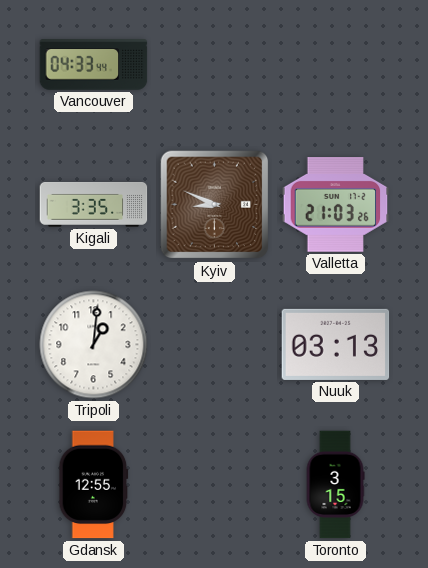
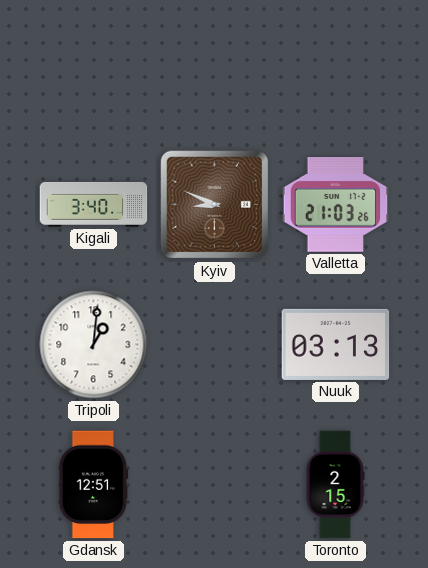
Vancouver: 04:33 -> none (94, 65)
Kigali: 3:35 -> 3:40 (94, 204)
Gdansk: 12:55 -> 12:51 (94, 485)
Toronto: 3:15 -> 2:15 (335, 485)
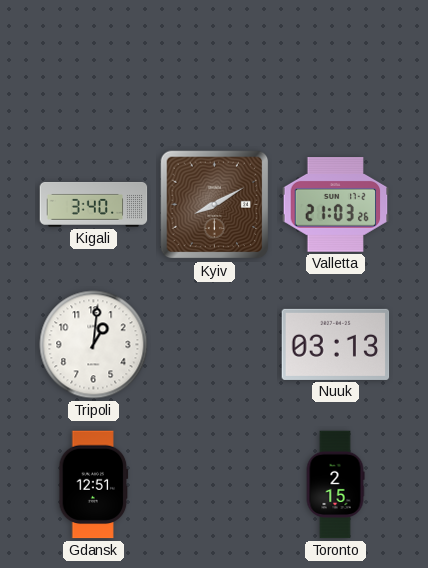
Kyiv: 8:49 -> 8:10 (215, 205)
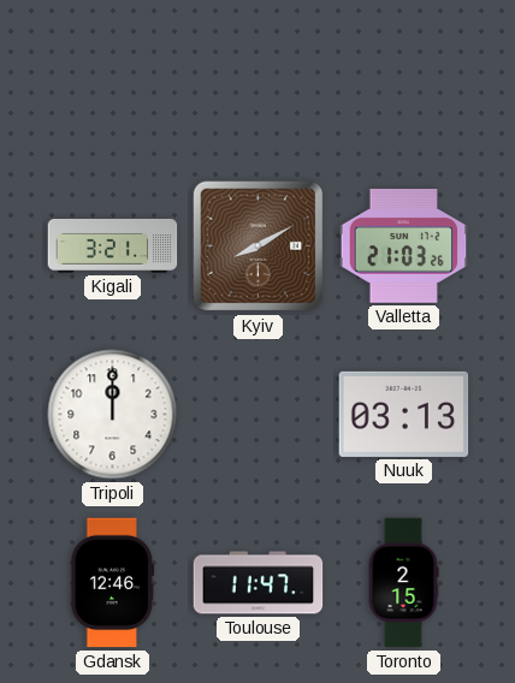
Kigali: 3:40 -> 3:21 (113, 245)
Tripoli: 1:01 -> 12:00 (113, 415)
Gdansk: 12:51 -> 12:46 (113, 583)
Toulouse: none -> 11:47 (259, 583)
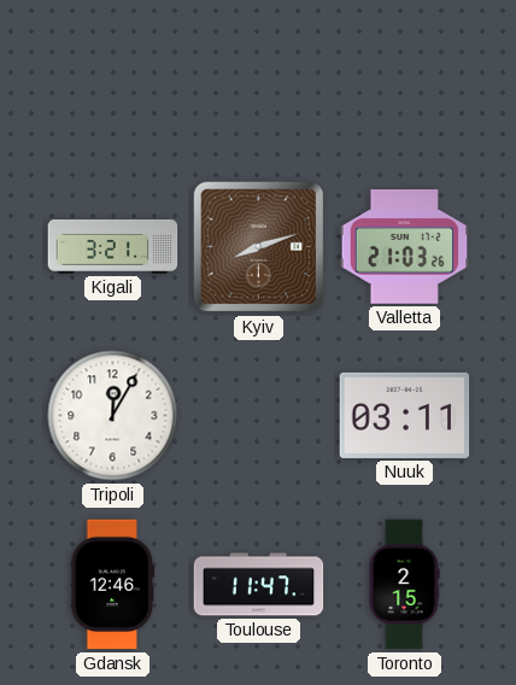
Kyiv: 8:10 -> 8:12 (259, 247)
Tripoli: 12:00 -> 12:05 (113, 416)
Nuuk: 03:13 -> 03:11 (405, 415)
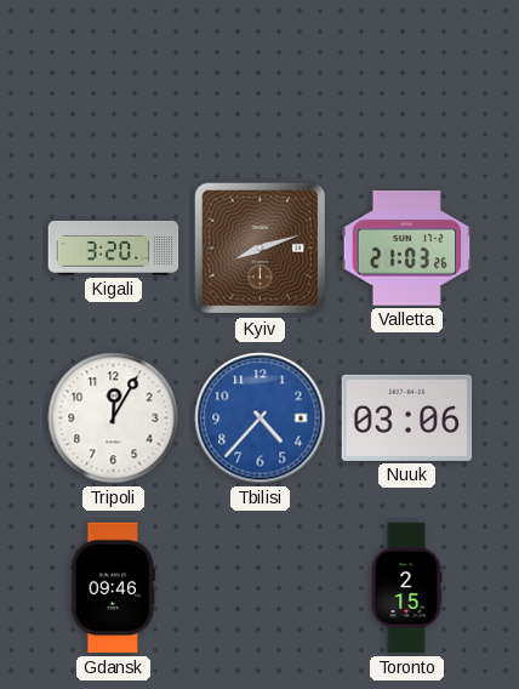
Kigali: 3:21 -> 3:20 (114, 247)
Tbilisi: none -> 4:37 (261, 418)
Nuuk: 03:11 -> 03:06 (407, 417)
Gdansk: 12:46 -> 09:46 (114, 588)
Toulouse: 11:47 -> none (259, 585)
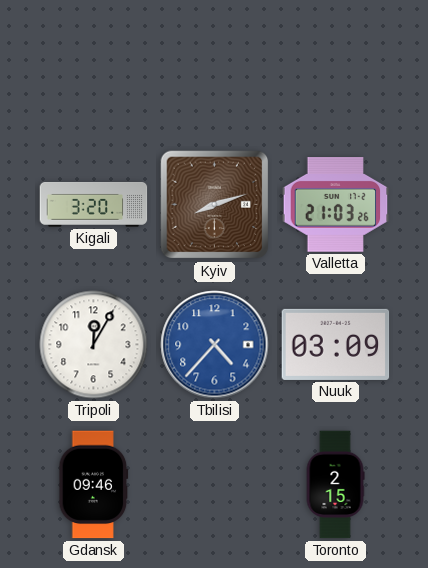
Nuuk: 03:06 -> 03:09 (336, 344)
